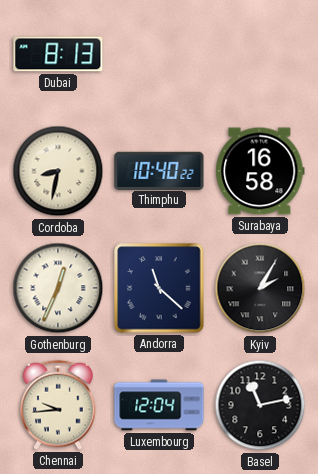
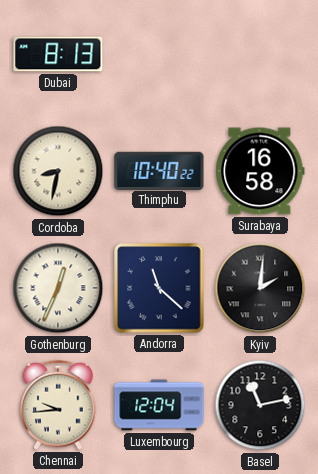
Kyiv: 2:05 -> 2:01 (260, 288)
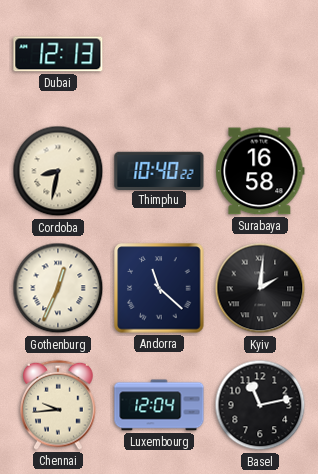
Dubai: 8:13 -> 12:13 (58, 54)
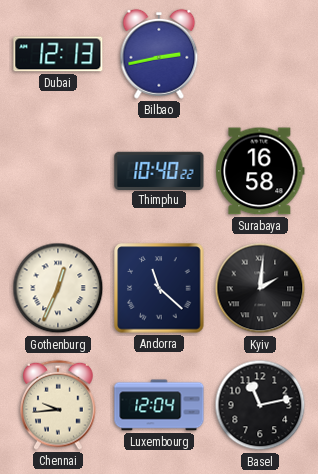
Bilbao: none -> 2:43 (159, 54)
Cordoba: 8:32 -> none (58, 171)
